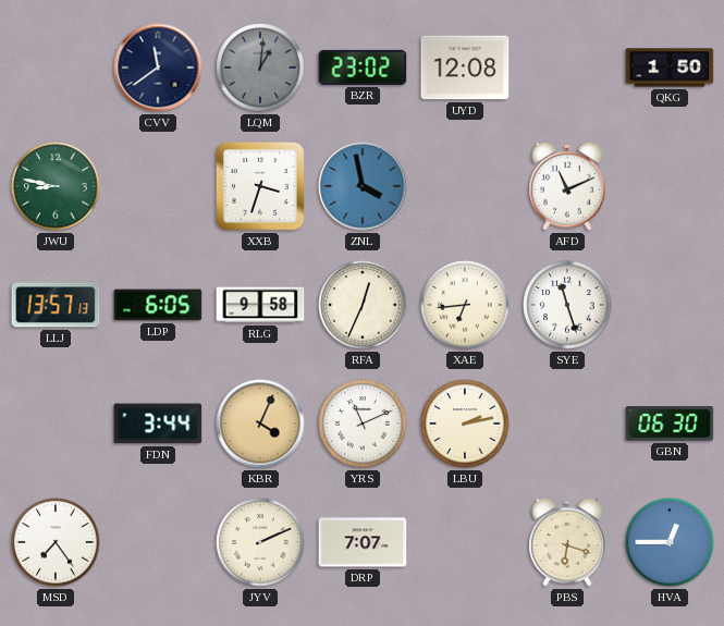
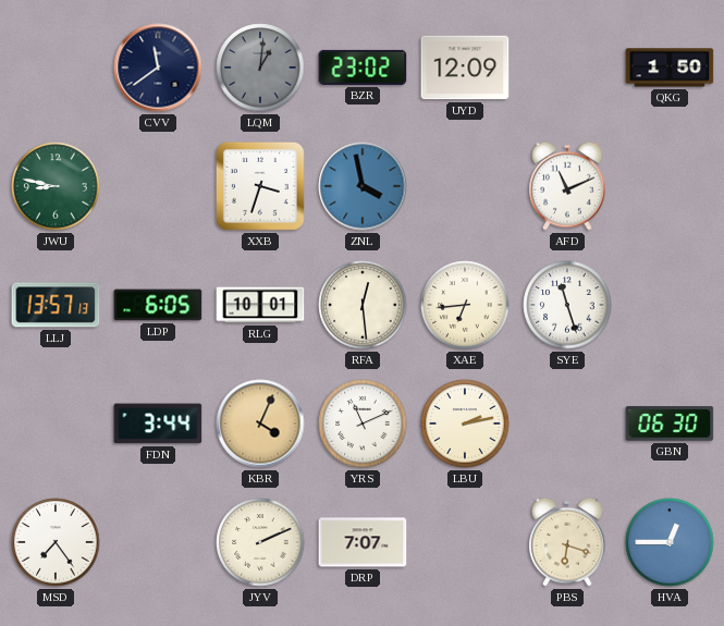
UYD: 12:08 -> 12:09 (465, 67)
RLG: 9:58 -> 10:01 (260, 305)
RFA: 12:34 -> 12:29 (363, 305)
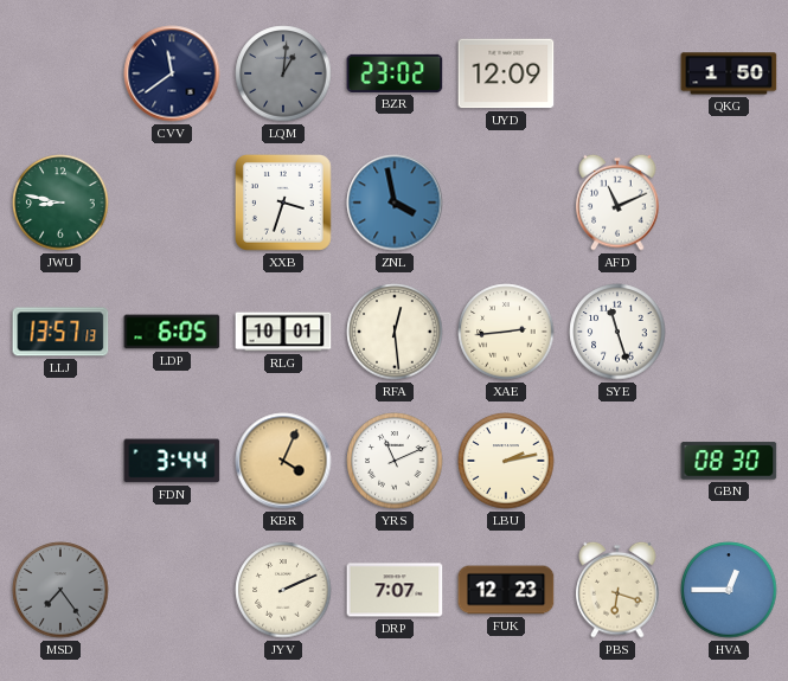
XAE: 6:44 -> 2:44 (506, 332)
GBN: 06:30 -> 08:30 (729, 461)
MSD dial: white -> grey (60, 590)
FUK: none -> 12:23 (506, 590)
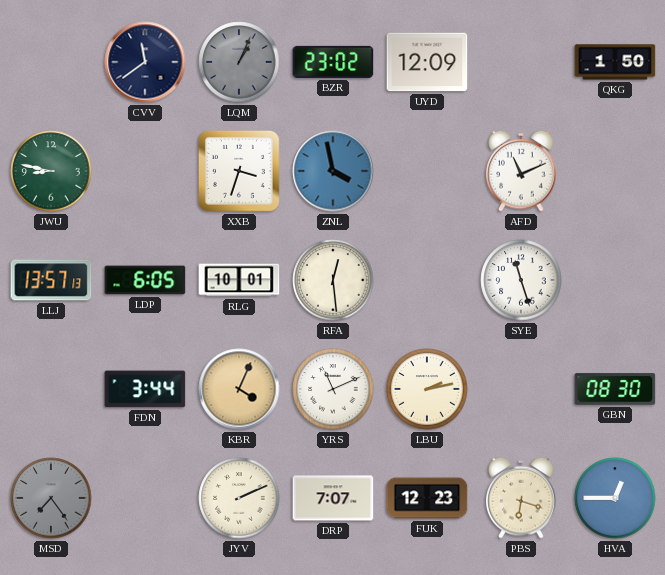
LQM: 1:01 -> 1:04 (239, 62)
XAE: 2:44 -> none (506, 332)
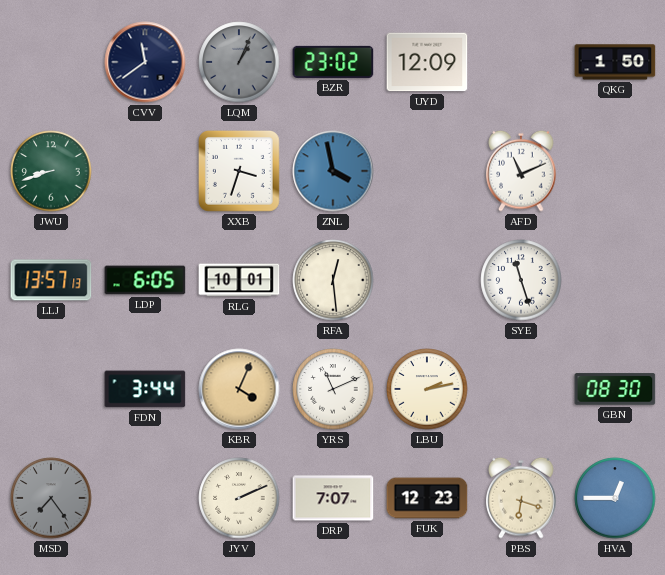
JWU: 8:47 -> 8:42 (51, 171)
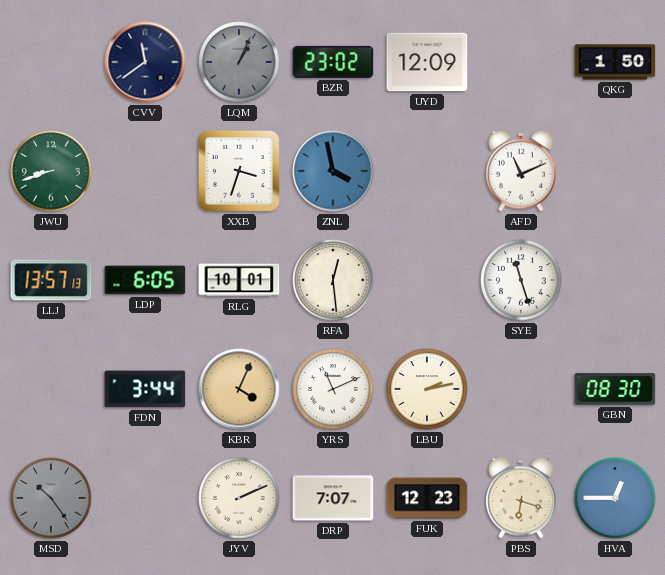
MSD: 7:24 -> 10:24 (51, 498)
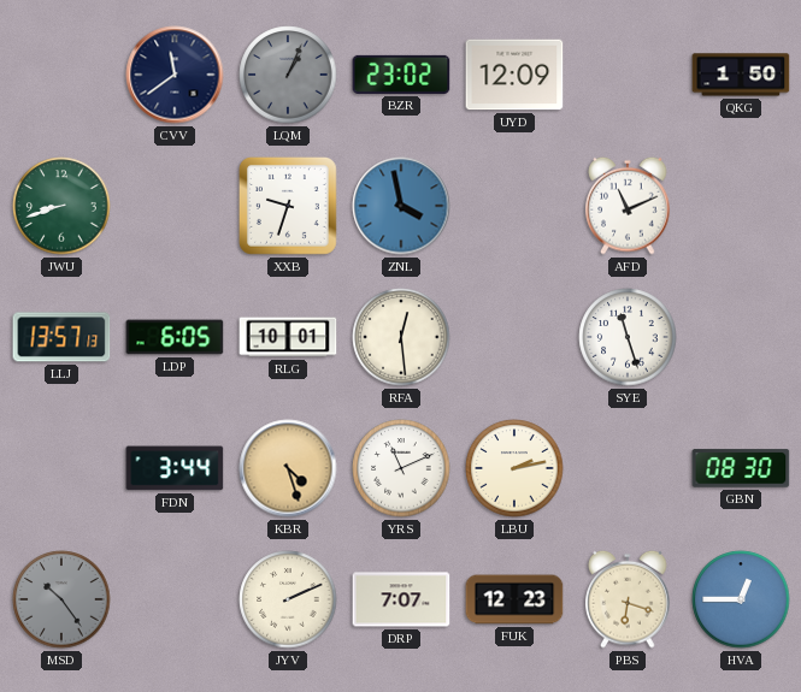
XXB: 3:33 -> 9:33 (289, 207)
KBR: 4:04 -> 4:27 (288, 468)
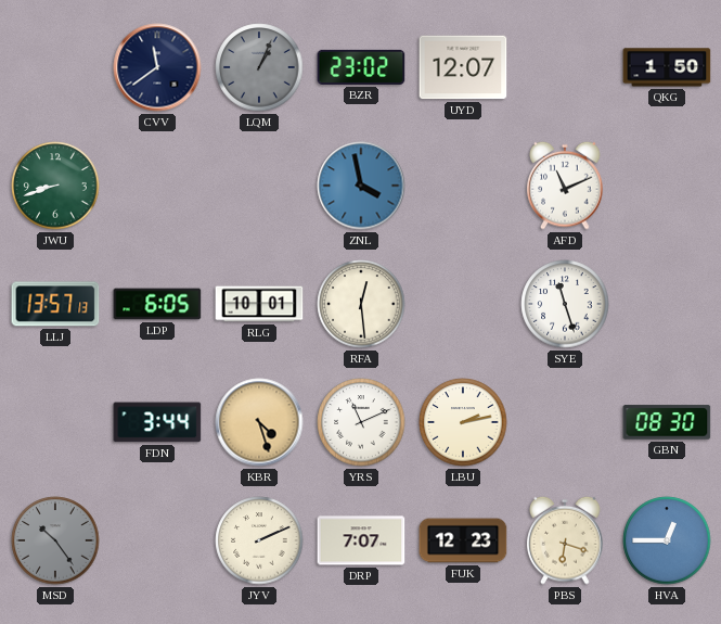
UYD: 12:09 -> 12:07 (463, 67)
XXB: 9:33 -> none (289, 207)
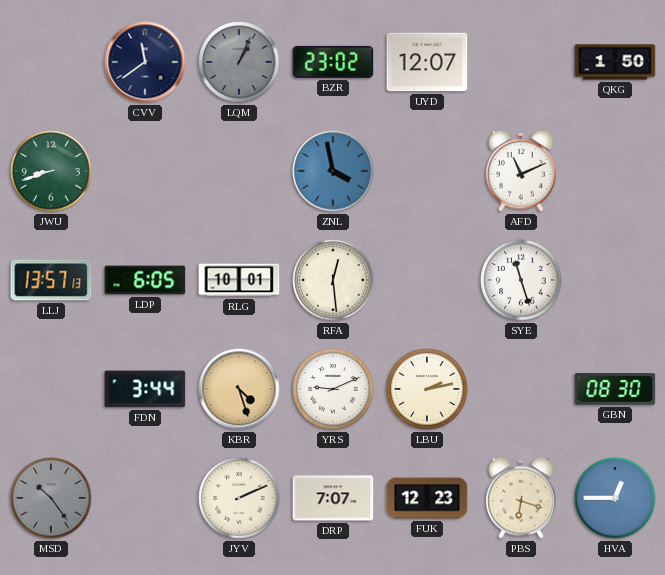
YRS: 11:11 -> 9:11 (333, 389)
